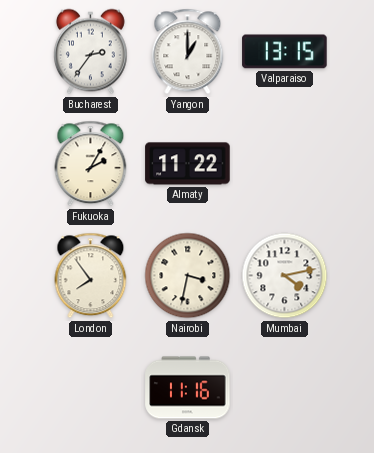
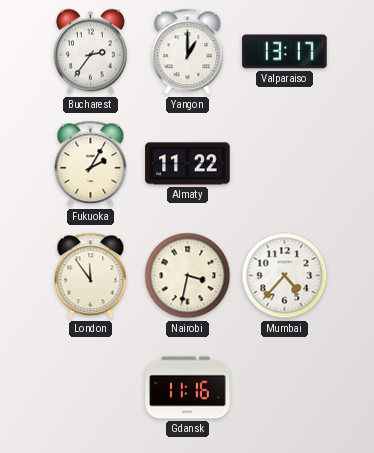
Valparaiso: 13:15 -> 13:17 (285, 52)
London: 7:54 -> 11:54 (91, 276)
Mumbai: 4:13 -> 4:37 (285, 276)
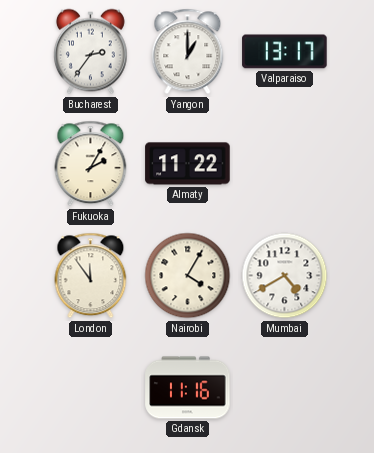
Nairobi: 3:32 -> 4:05 (188, 276)
Mumbai: 4:37 -> 4:40 (285, 276)
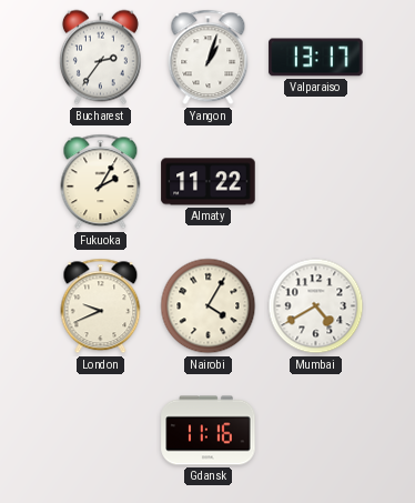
Yangon: 1:00 -> 1:03 (209, 58)
London: 11:54 -> 9:41 (101, 306)
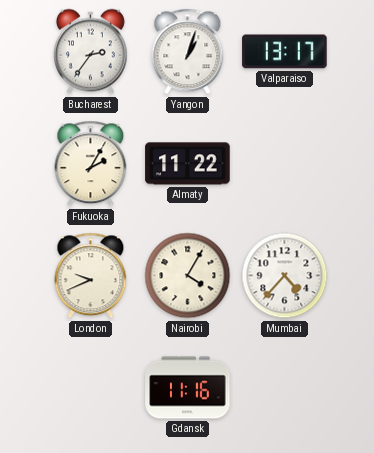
Mumbai: 4:40 -> 4:37 (285, 276)
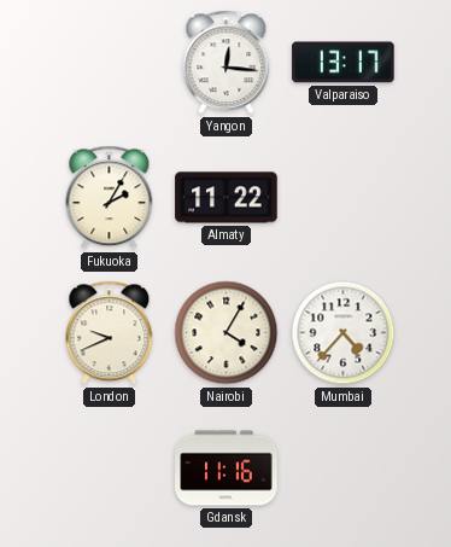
Bucharest: 2:36 -> none (90, 52)
Yangon: 1:03 -> 12:16 (227, 63)
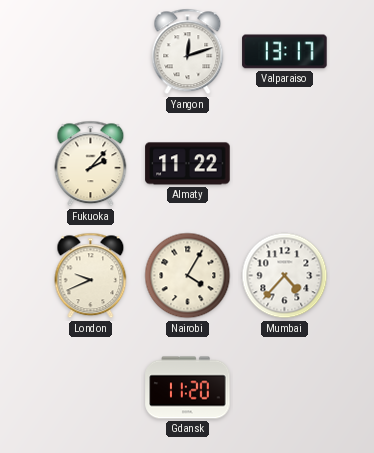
Yangon: 12:16 -> 12:12 (188, 52)
Fukuoka: 2:05 -> 2:07 (91, 164)
Gdansk: 11:16 -> 11:20 (188, 388)
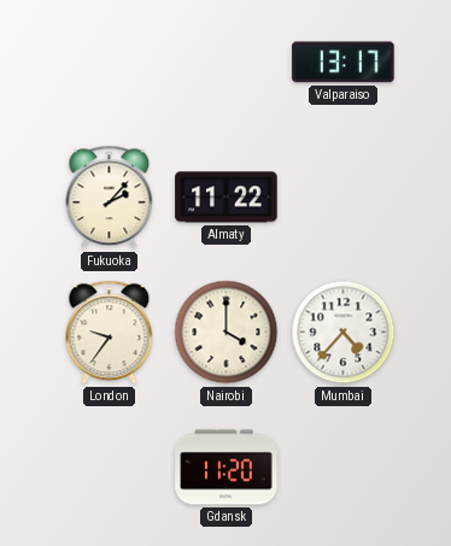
Yangon: 12:12 -> none (188, 52)
London: 9:41 -> 9:36 (110, 333)
Nairobi: 4:05 -> 4:00 (227, 333)
